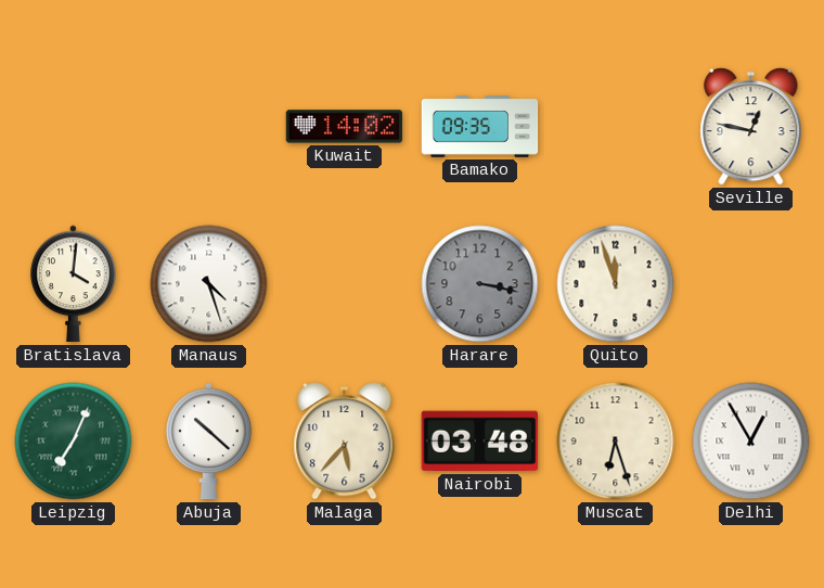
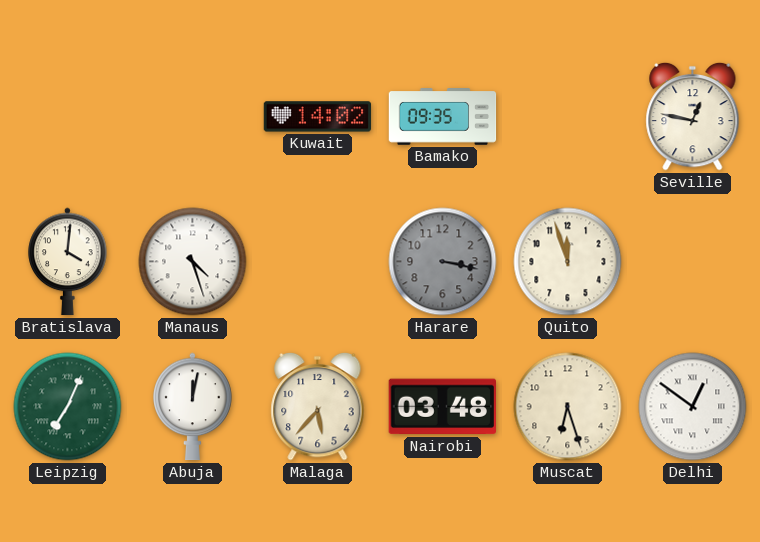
Abuja: 10:22 -> 12:02 (193, 407)
Delhi: 12:55 -> 12:51 (693, 407)
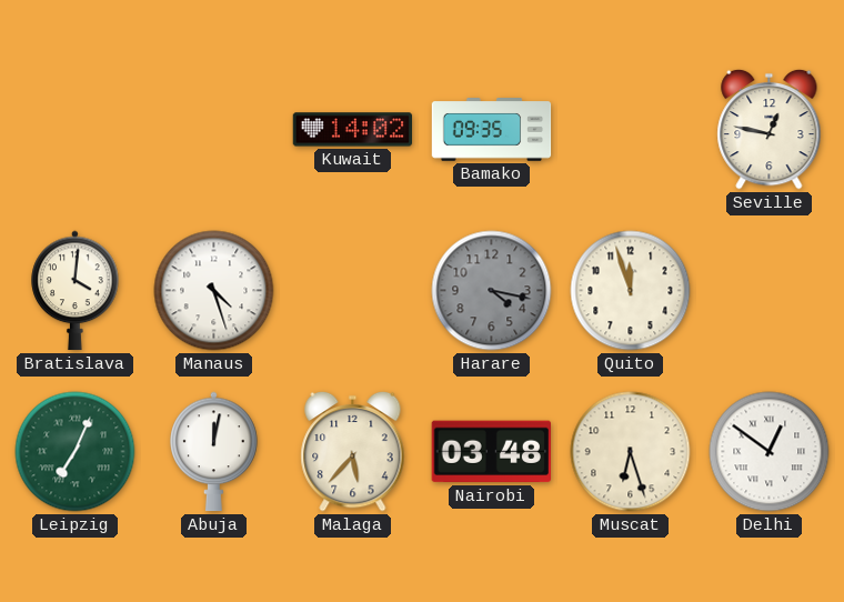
Harare: 3:17 -> 4:17 (492, 291)
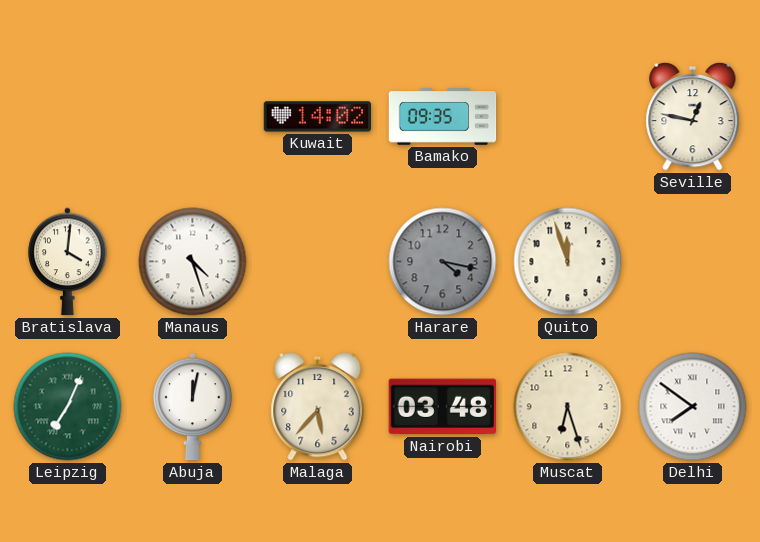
Delhi: 12:51 -> 7:51 (693, 407)
